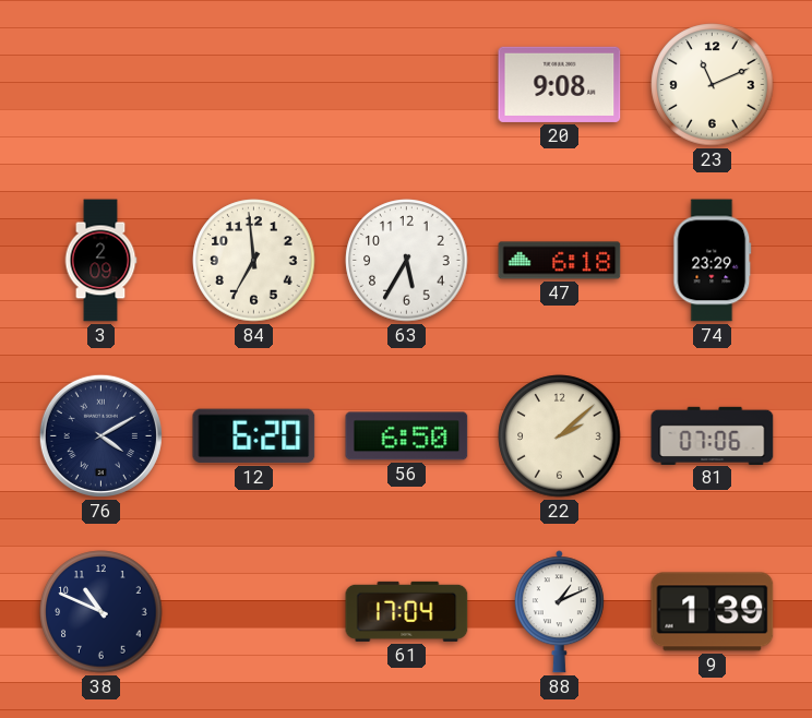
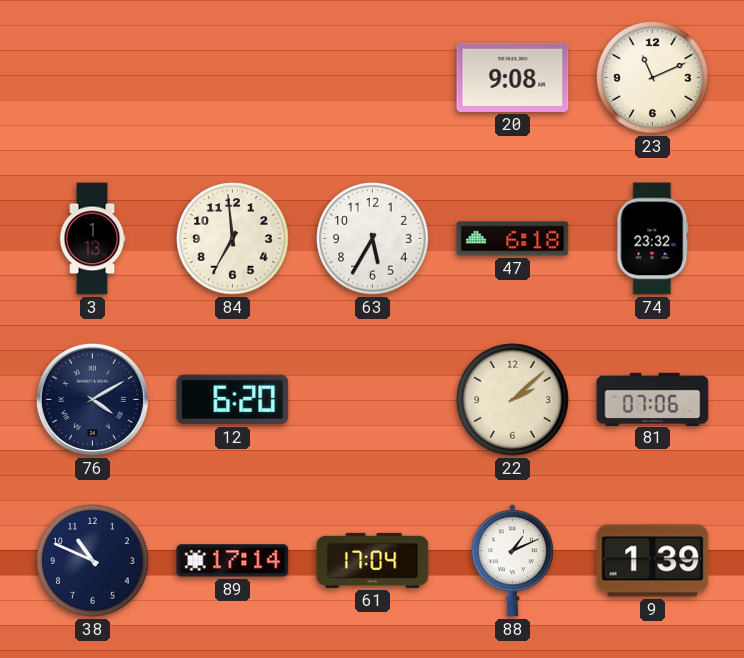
3: 2:09 -> 1:13 (92, 239)
74: 23:29 -> 23:32 (653, 239)
56: 6:50 -> none (407, 436)
89: none -> 17:14 (233, 561)
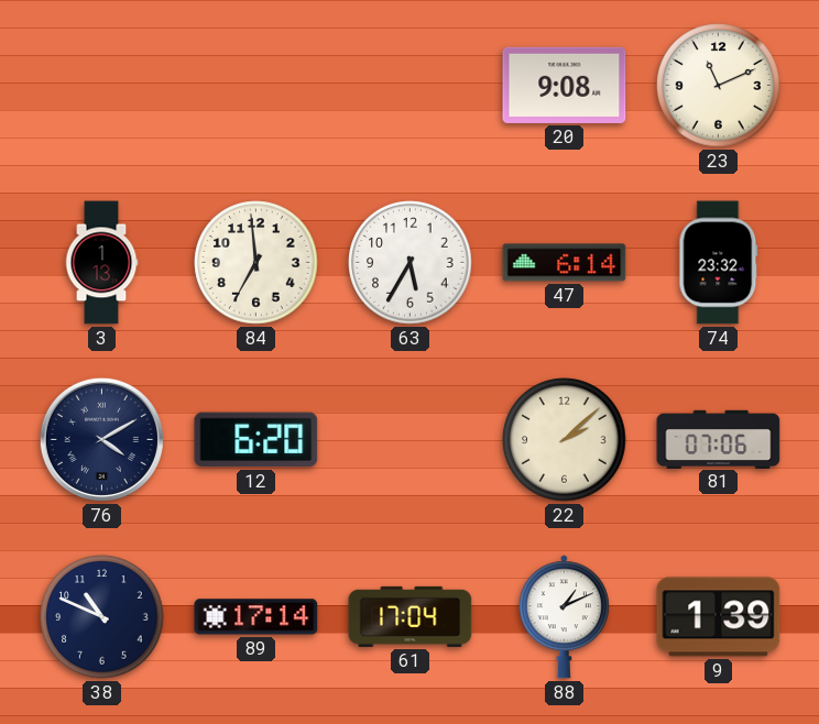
47: 6:18 -> 6:14 (565, 263)
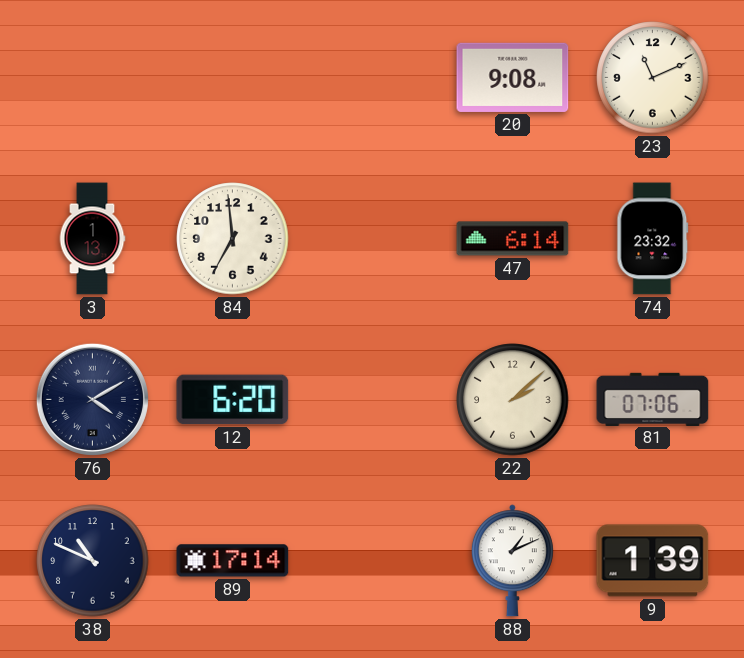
63: 5:35 -> none (411, 263)
61: 17:04 -> none (411, 616)
